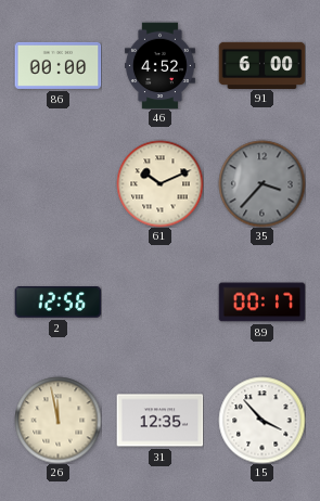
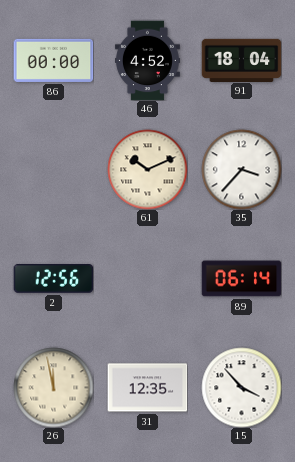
91: 6:00 -> 18:04 (241, 60)
35 dial: grey -> white (241, 169)
89: 00:17 -> 06:14 (241, 279)
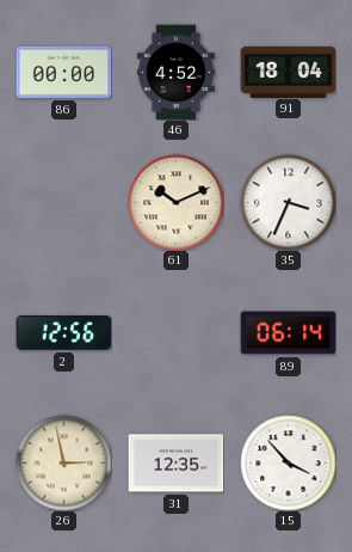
35: 3:37 -> 3:34 (288, 202)
26: 11:58 -> 2:58 (63, 462)
